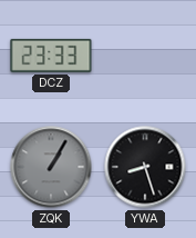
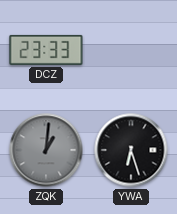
ZQK: 1:05 -> 1:01 (46, 150)
YWA: 8:27 -> 6:27 (131, 150)
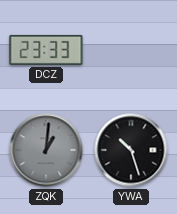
YWA: 6:27 -> 10:27 (131, 150)
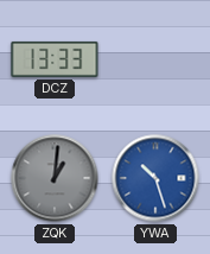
DCZ: 23:33 -> 13:33 (55, 59)
YWA dial: black -> blue (155, 178)
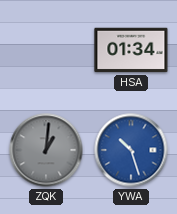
DCZ: 13:33 -> none (55, 59)
HSA: none -> 01:34 (131, 50)
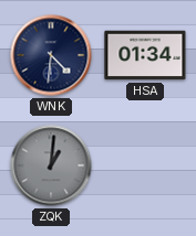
WNK: none -> 4:31 (51, 55)
YWA: 10:27 -> none (131, 150)
